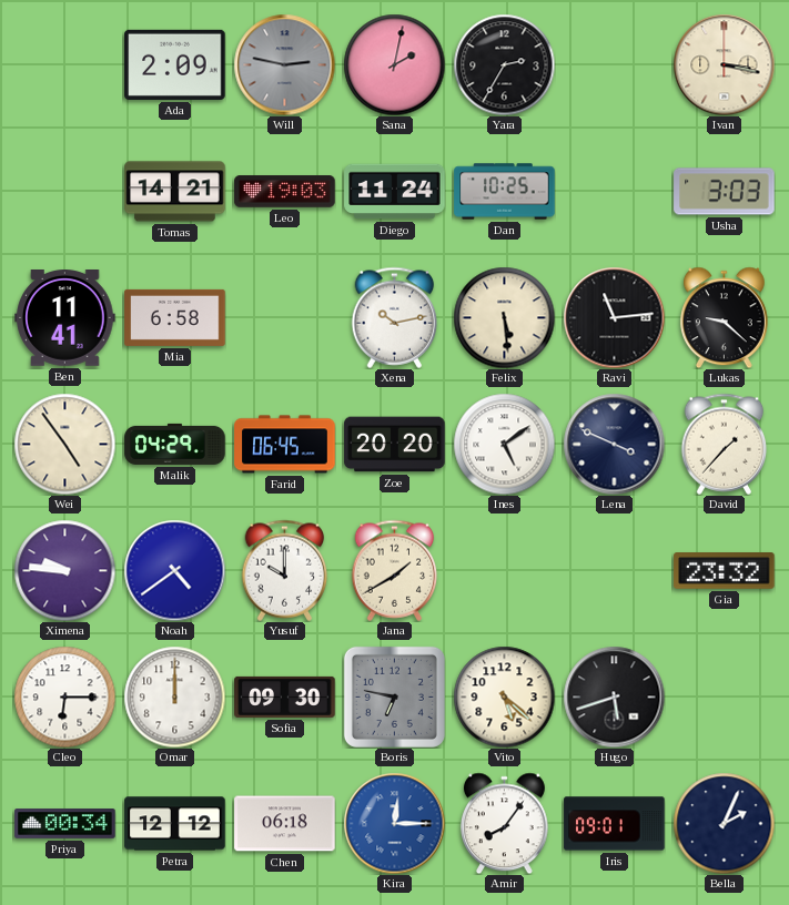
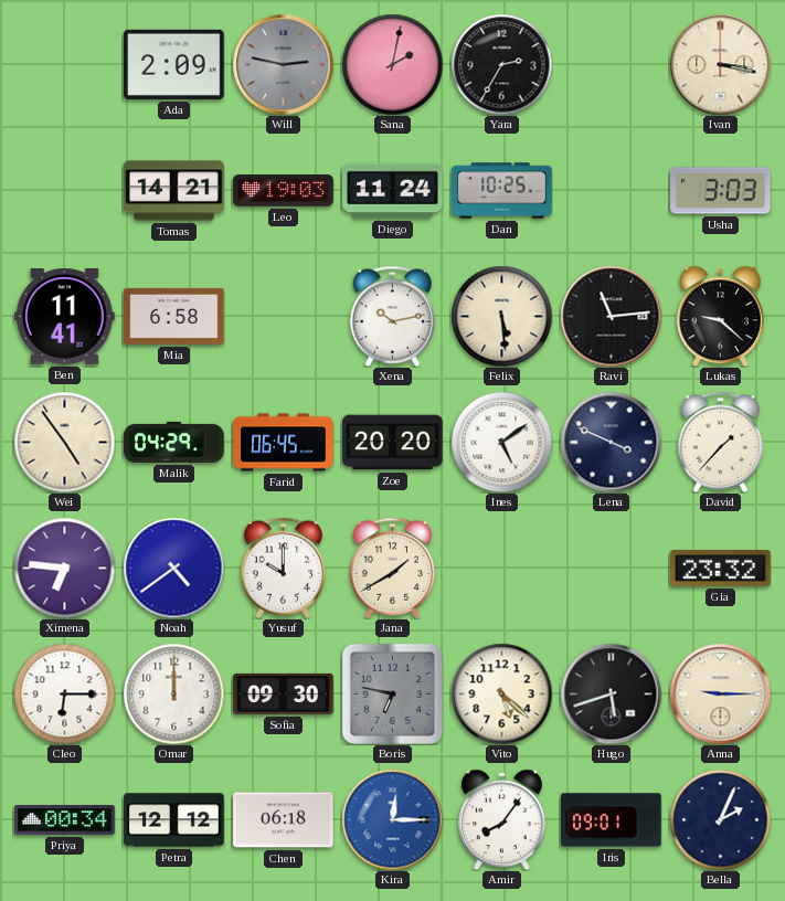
Ximena: 9:46 -> 6:46 (64, 568)
Anna: none -> 9:15 (720, 693)
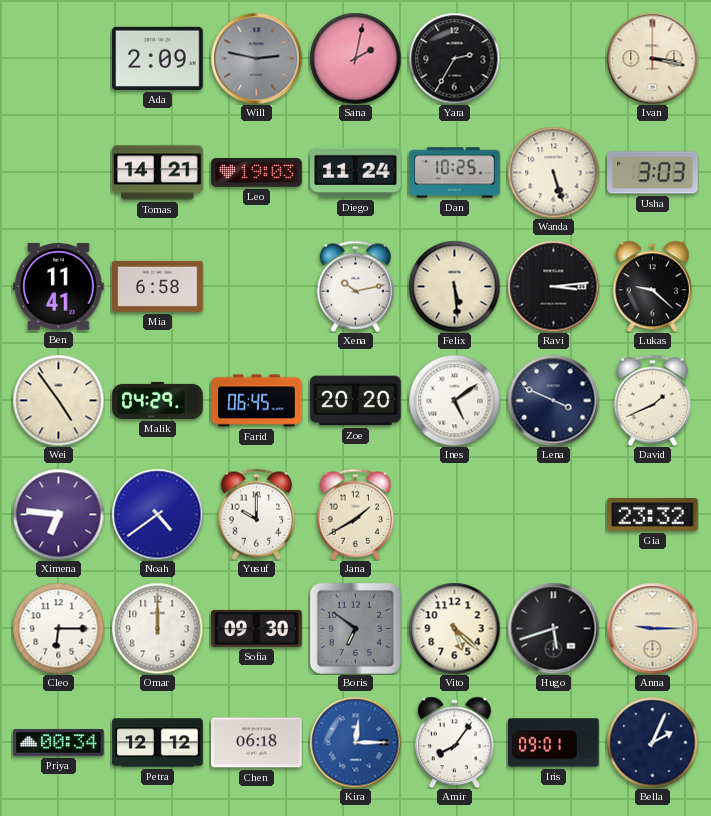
Wanda: none -> 5:27 (553, 172)
Ravi: 11:14 -> 3:14 (553, 286)
David: 1:37 -> 1:41 (653, 400)
Boris: 6:47 -> 6:51 (355, 628)
